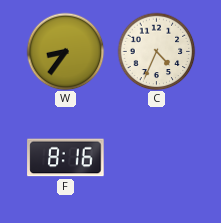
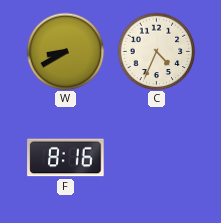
W: 8:36 -> 8:40 (65, 51)
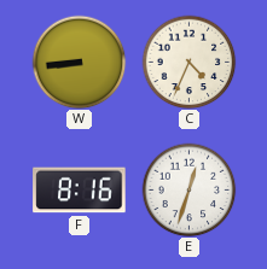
W: 8:40 -> 8:44 (79, 62)
E: none -> 12:33 (188, 189)
